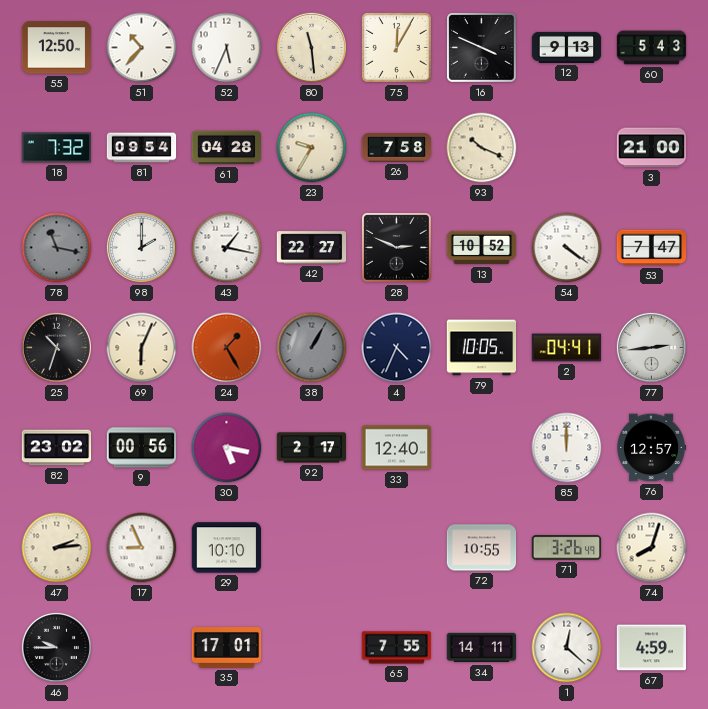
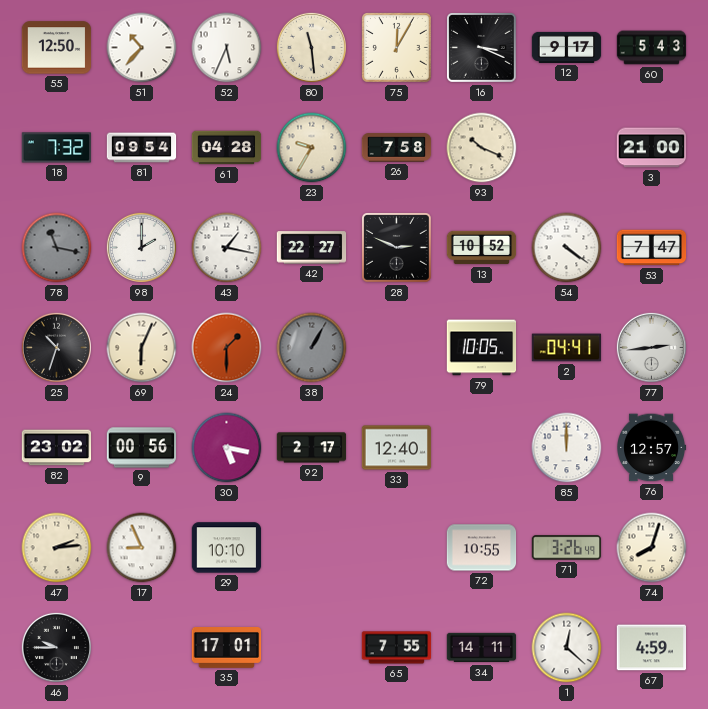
16: 3:49 -> 3:19 (482, 48)
12: 9:13 -> 9:17 (567, 47)
24: 1:25 -> 1:30 (227, 348)
4: 4:34 -> none (397, 348)
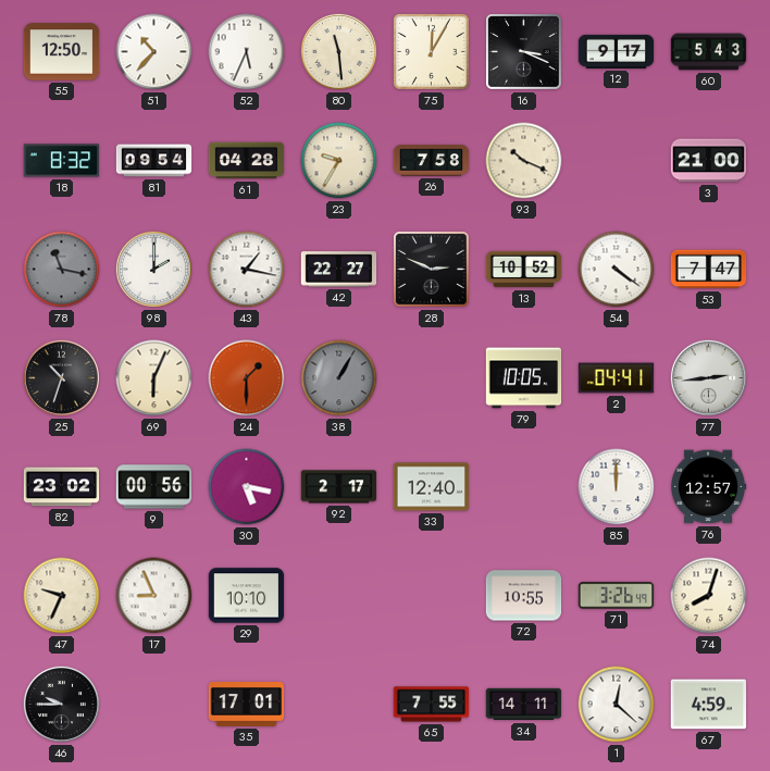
18: 7:32 -> 8:32 (62, 161)
47: 2:14 -> 9:34 (62, 596)
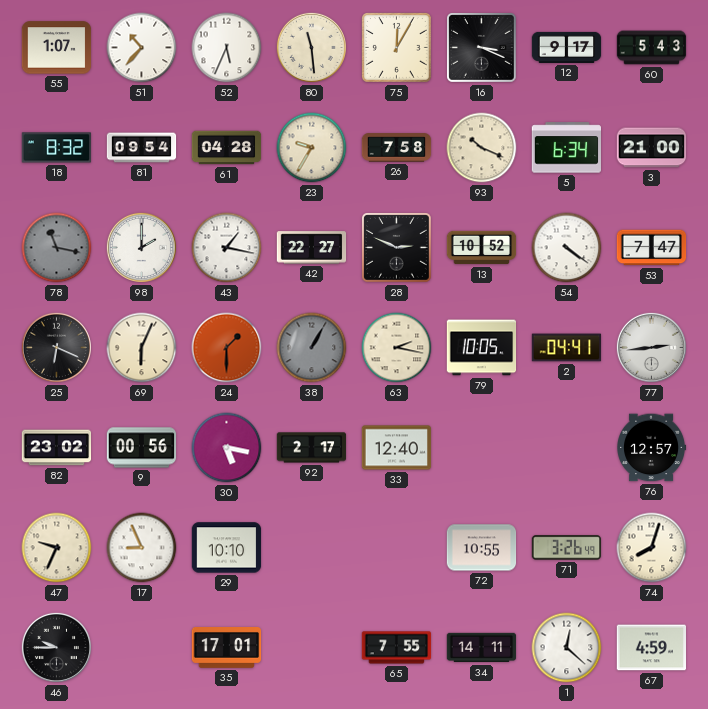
55: 12:50 -> 1:07 (57, 48)
5: none -> 6:34 (566, 148)
25: 10:33 -> 6:19 (56, 347)
63: none -> 2:17 (397, 348)
85: 12:00 -> none (617, 487)
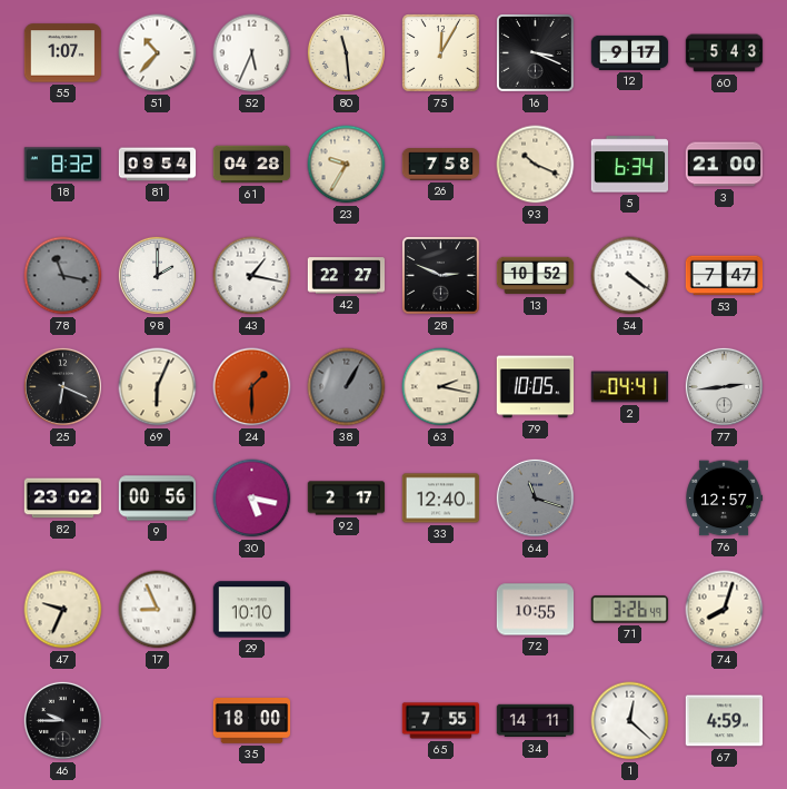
64: none -> 11:18 (535, 497)
35: 17:01 -> 18:00 (252, 721)
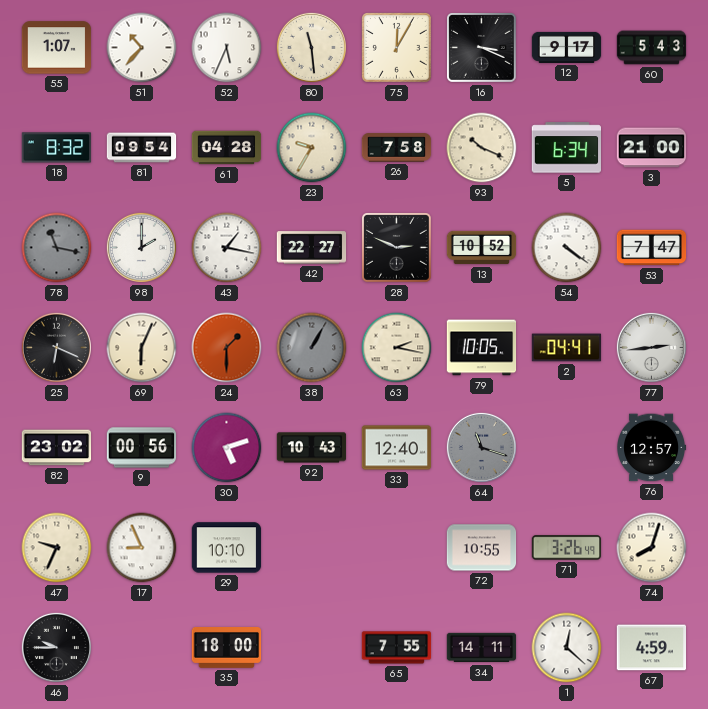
30: 5:17 -> 5:12 (227, 448)
92: 2:17 -> 10:43 (312, 448)
